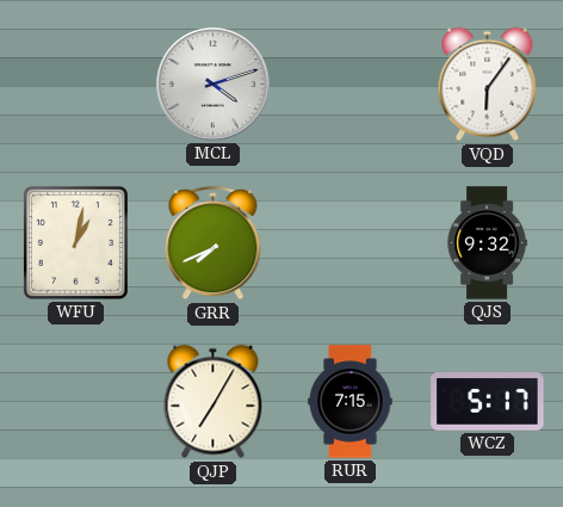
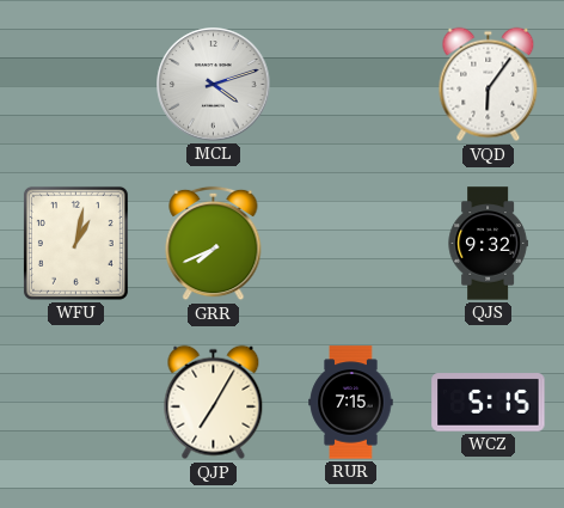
WCZ: 5:17 -> 5:15 (489, 403)
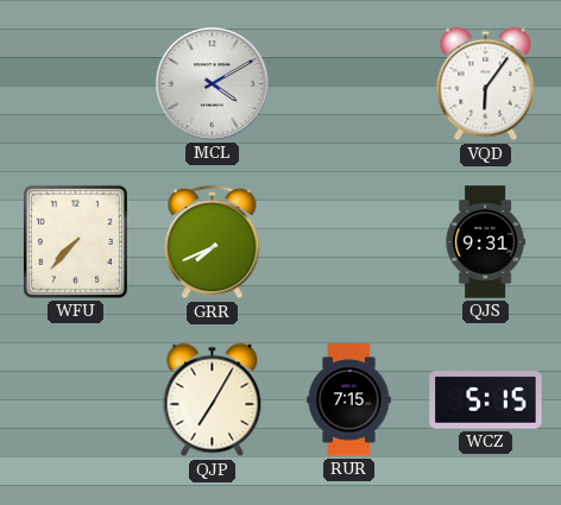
MCL: 4:12 -> 4:10 (213, 84)
WFU: 1:02 -> 7:37 (75, 241)
QJS: 9:32 -> 9:31 (485, 242)
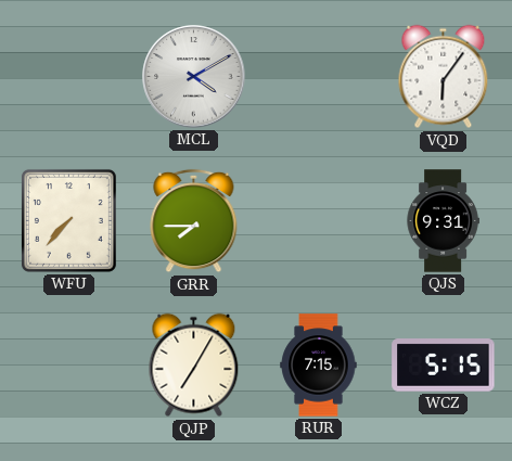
GRR: 7:41 -> 7:45 (194, 221)
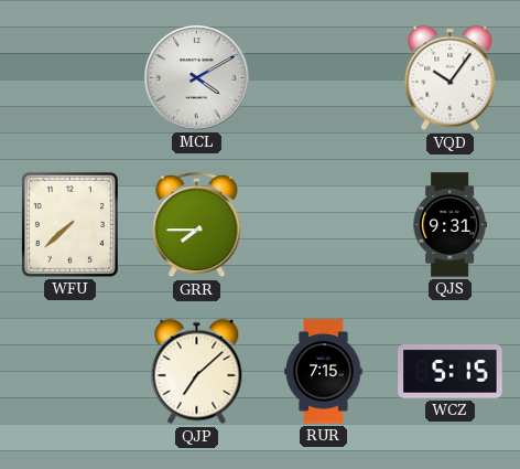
VQD: 6:06 -> 10:06 (451, 78)
WFU: 7:37 -> 7:38 (69, 224)
QJP: 7:05 -> 7:08 (197, 372)
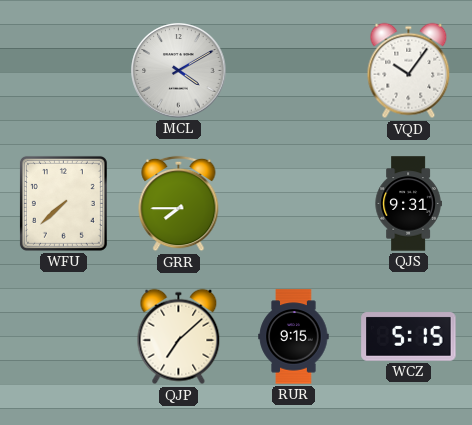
RUR: 7:15 -> 9:15 (294, 337)
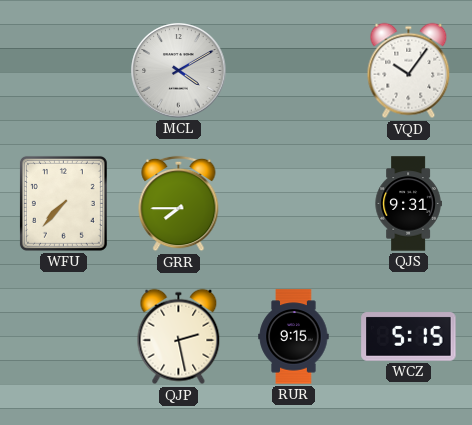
WFU: 7:38 -> 7:37 (63, 203)
QJP: 7:08 -> 2:28 (179, 337)
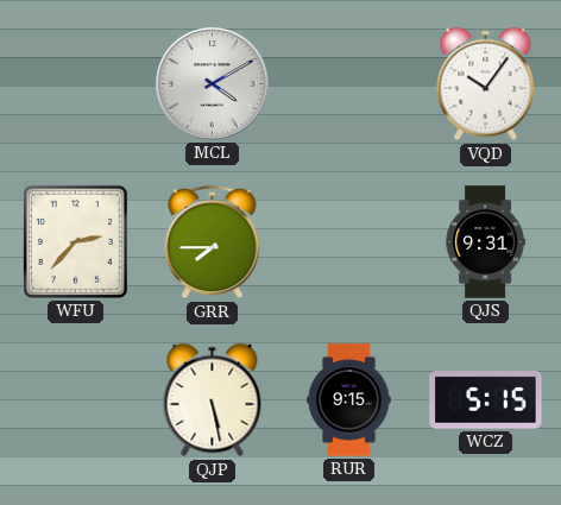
WFU: 7:37 -> 2:37 (75, 241)
QJP: 2:28 -> 5:28 (213, 400)
